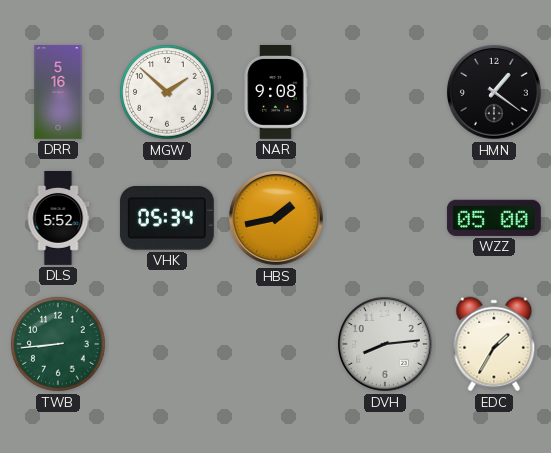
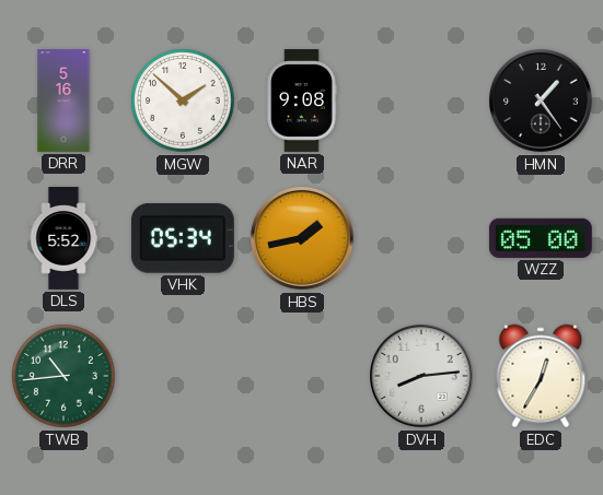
HMN: 1:21 -> 1:24 (542, 102)
TWB: 8:44 -> 10:44 (63, 376)
EDC: 1:35 -> 12:35 (541, 376)
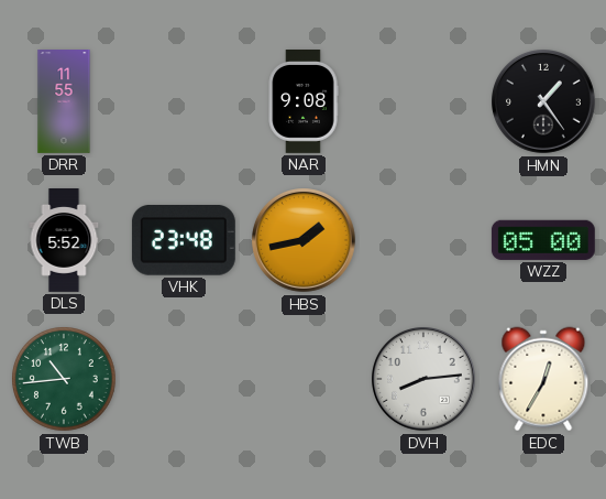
DRR: 5:16 -> 11:55 (64, 102)
MGW: 1:52 -> none (183, 101)
VHK: 05:34 -> 23:48 (184, 241)
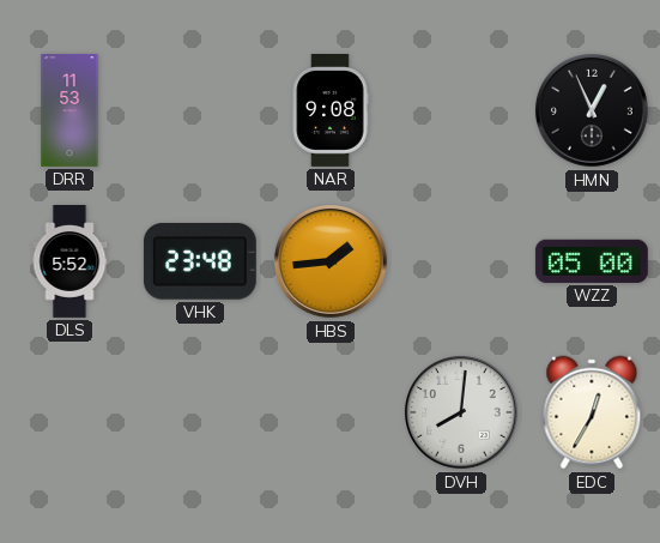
DRR: 11:55 -> 11:53 (69, 111)
HMN: 1:24 -> 12:56 (593, 111)
HBS: 1:43 -> 1:44 (332, 263)
TWB: 10:44 -> none (64, 379)
DVH: 8:14 -> 8:01 (462, 414)
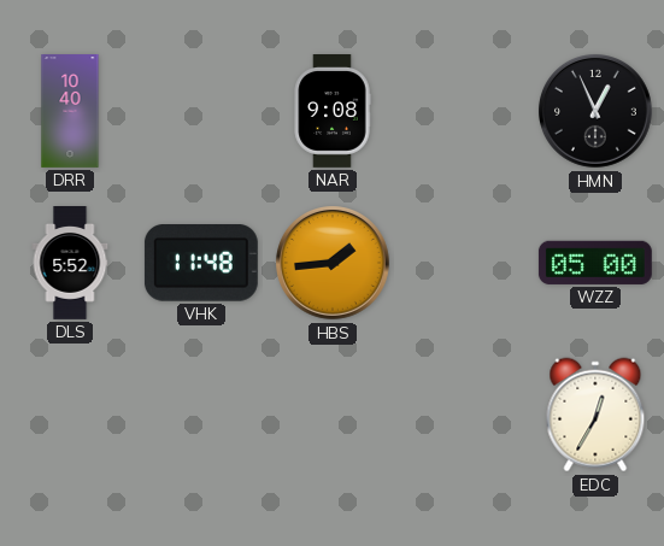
DRR: 11:53 -> 10:40 (70, 112)
VHK: 23:48 -> 11:48 (201, 264)
DVH: 8:01 -> none (462, 414)
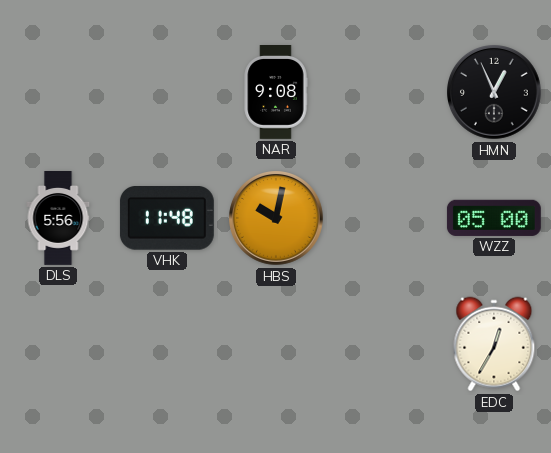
DRR: 10:40 -> none (70, 112)
DLS: 5:52 -> 5:56 (58, 219)
HBS: 1:44 -> 10:02 (277, 219)
